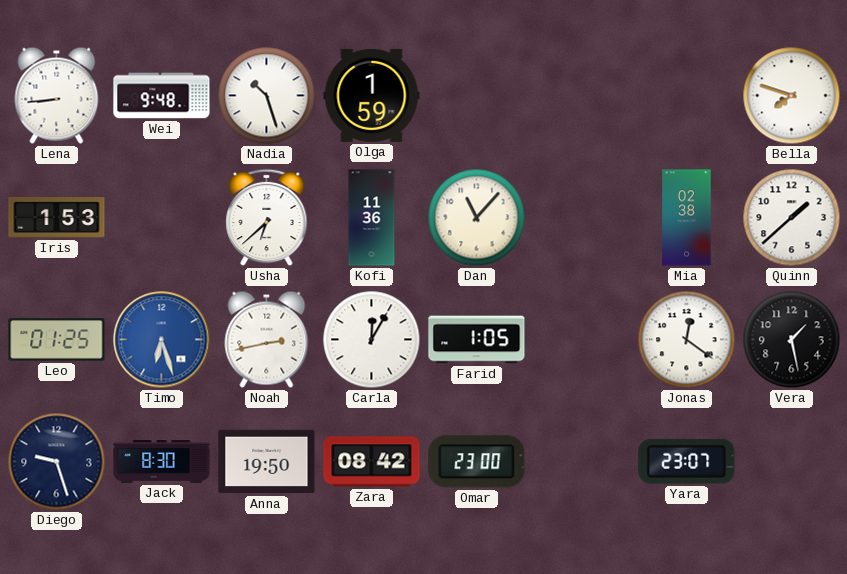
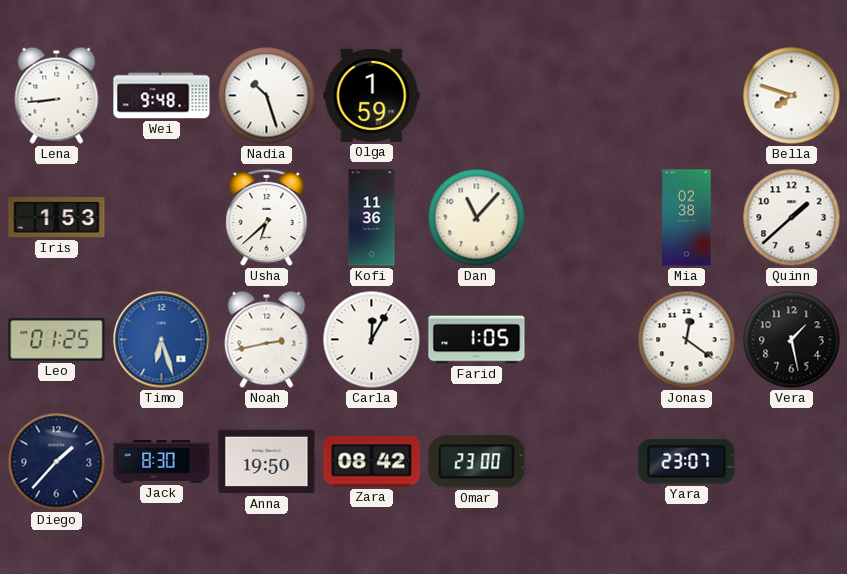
Diego: 9:27 -> 1:37 (57, 462)
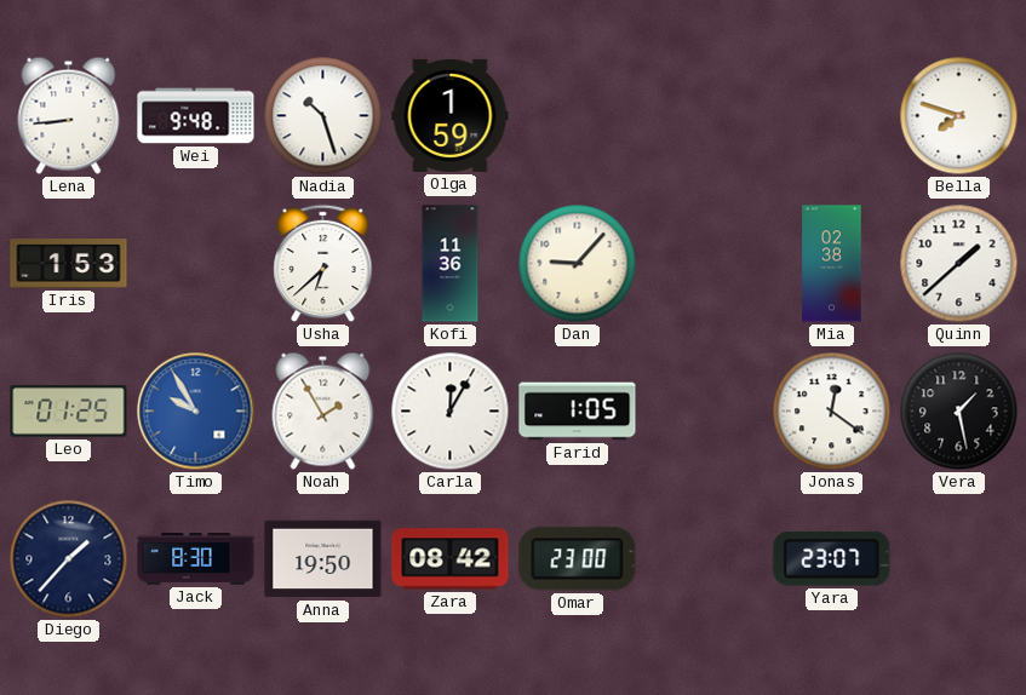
Dan: 11:07 -> 9:07 (578, 264)
Timo: 6:27 -> 9:55 (196, 412)
Noah: 2:43 -> 1:55 (323, 410)
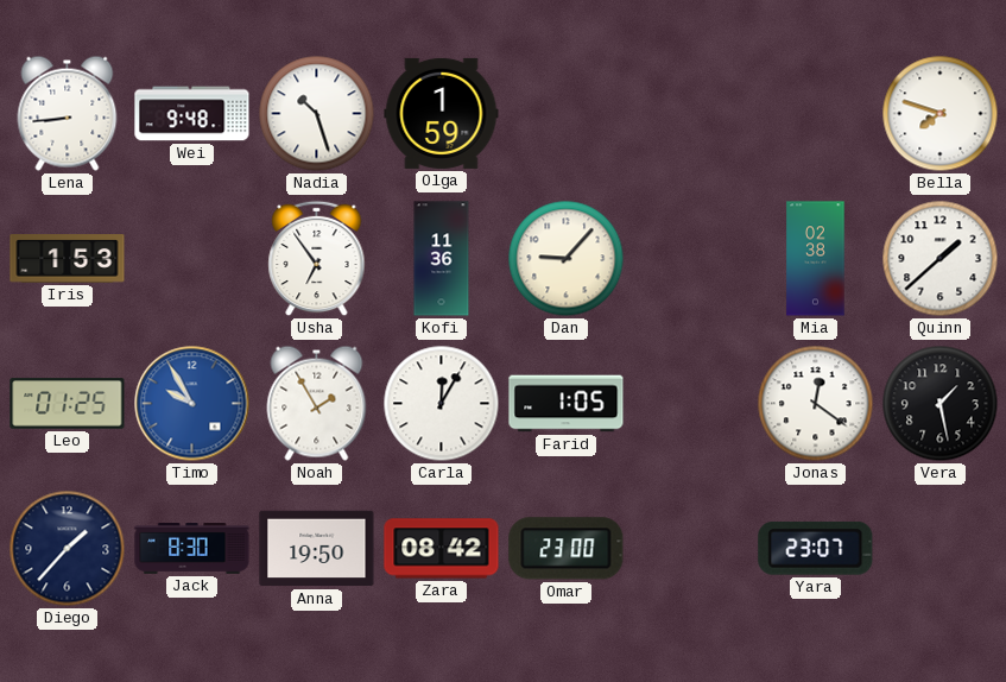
Usha: 6:38 -> 6:54 (317, 259)
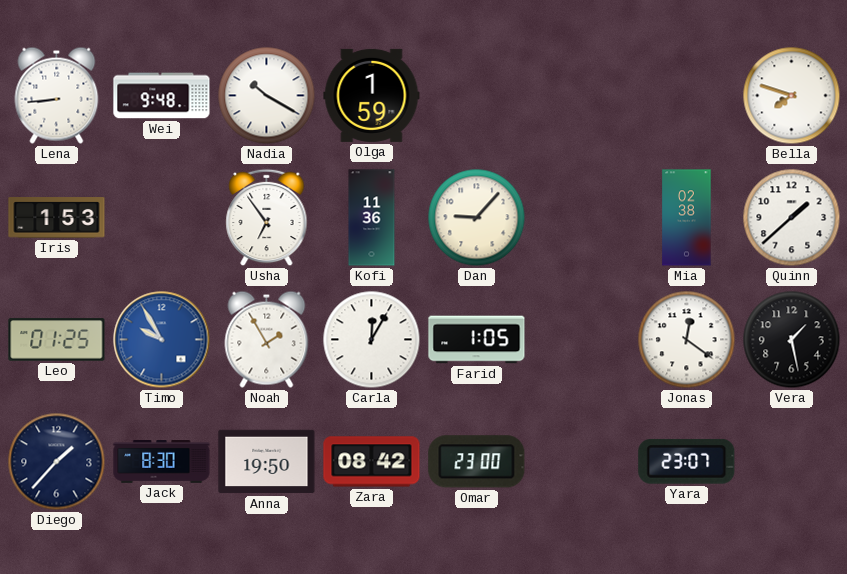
Nadia: 10:27 -> 10:20 (267, 96)
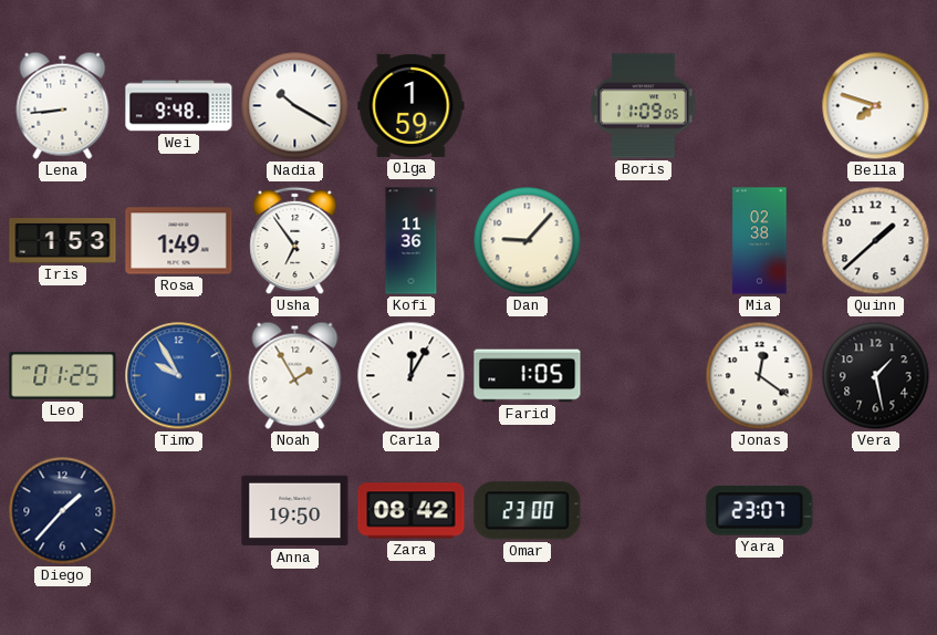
Boris: none -> 11:09 (644, 106)
Rosa: none -> 1:49 (179, 241)
Jack: 8:30 -> none (162, 462)
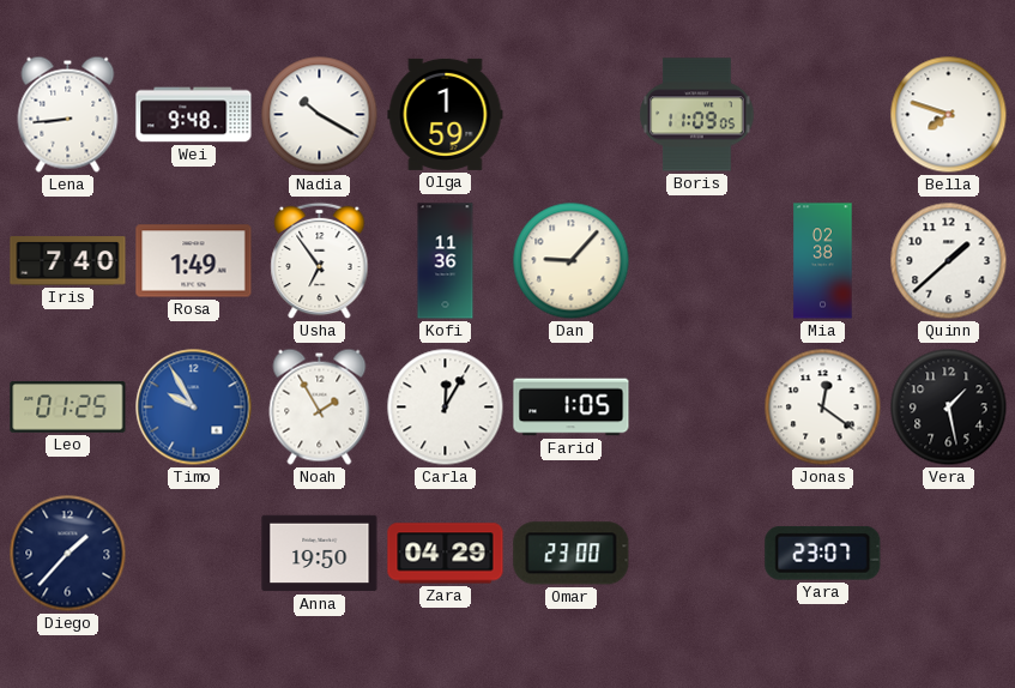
Iris: 1:53 -> 7:40 (68, 261)
Zara: 08:42 -> 04:29 (446, 554)
